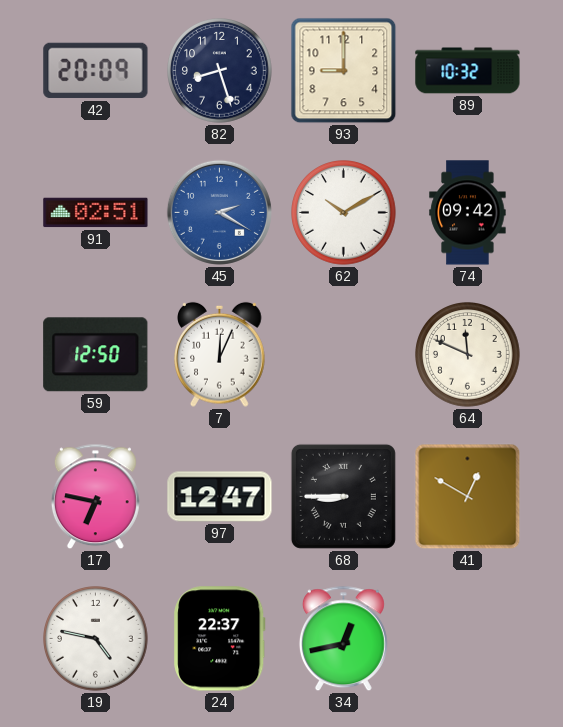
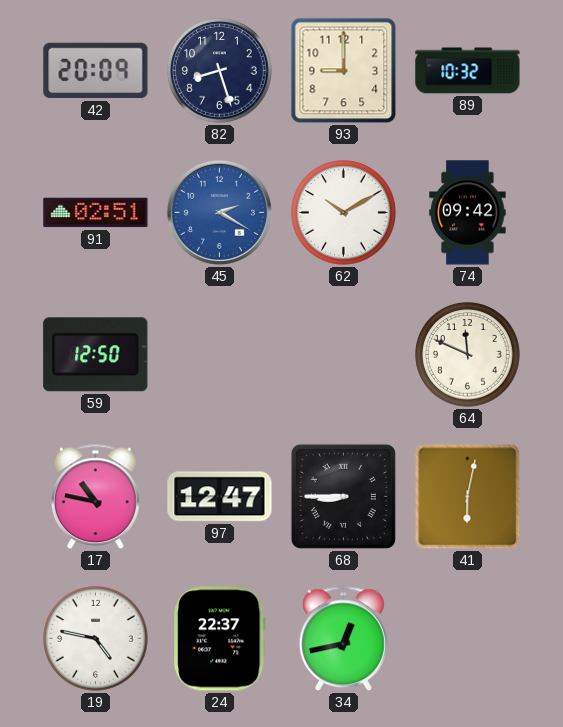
7: 12:04 -> none (220, 354)
17: 6:47 -> 10:47 (95, 497)
41: 12:50 -> 6:02 (468, 497)
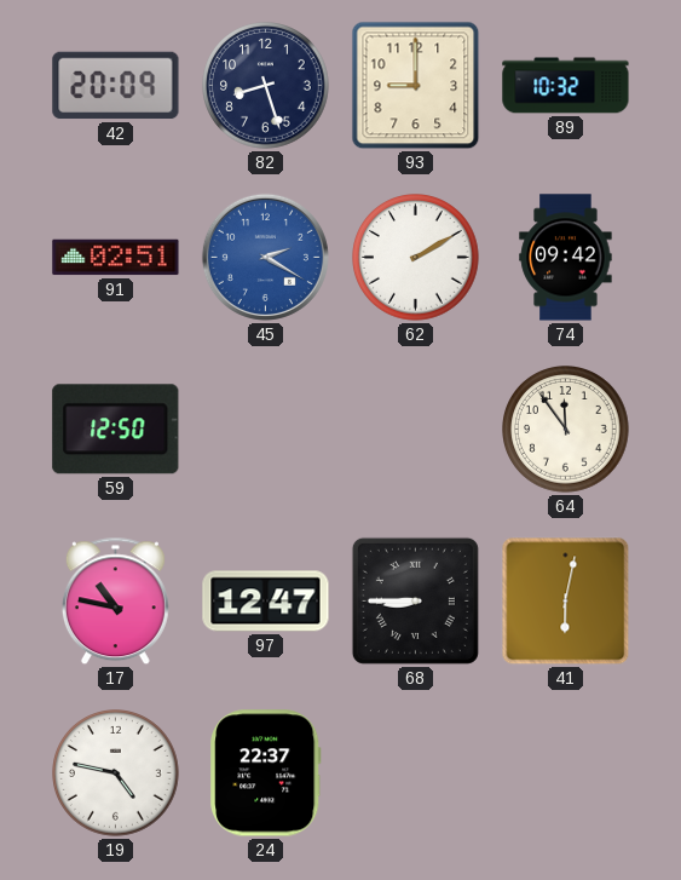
62: 10:10 -> 2:10 (416, 258)
64: 11:49 -> 11:54 (566, 430)
34: 12:43 -> none (343, 639)
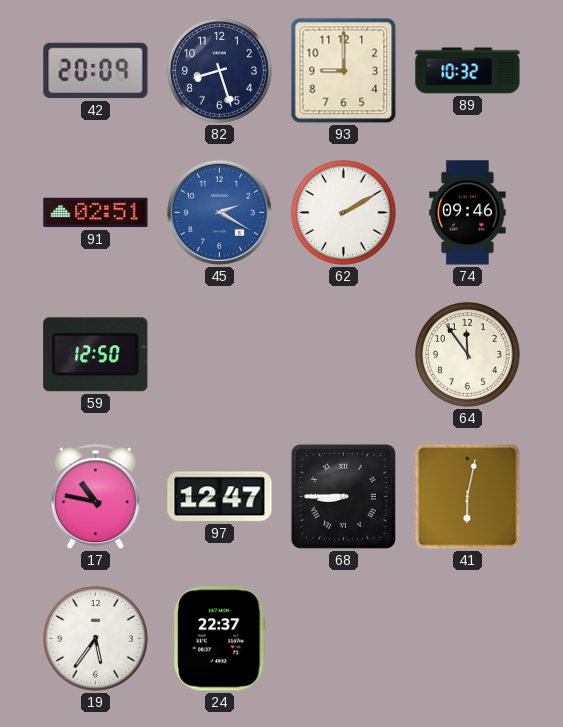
74: 09:42 -> 09:46 (468, 213)
19: 4:47 -> 5:36 (96, 639)
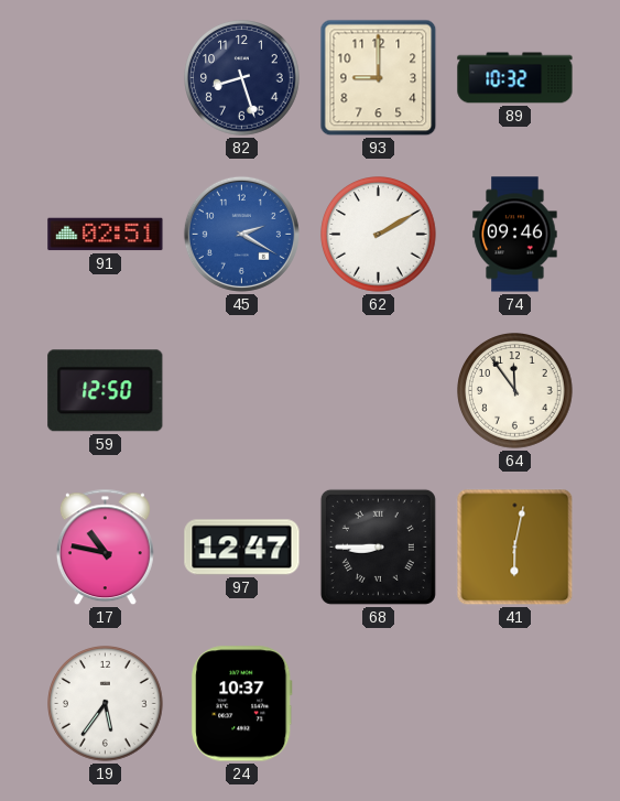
42: 20:09 -> none (96, 71)
24: 22:37 -> 10:37 (242, 704)
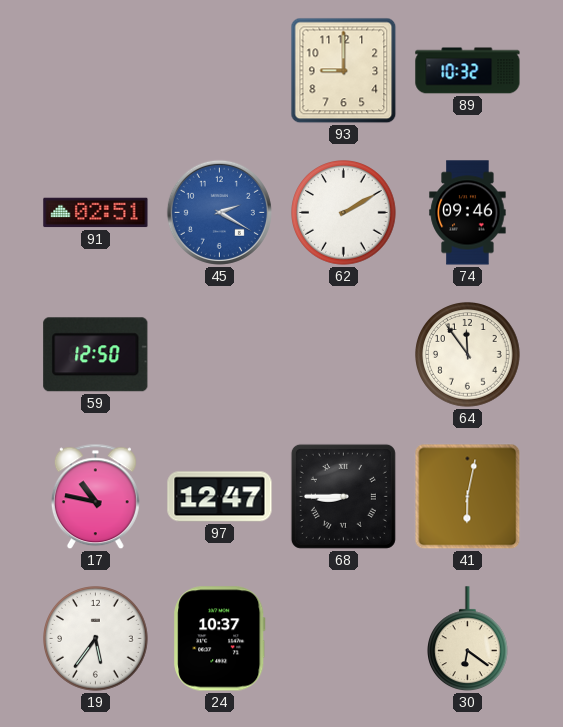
82: 8:27 -> none (242, 78)
30: none -> 6:21 (468, 639)
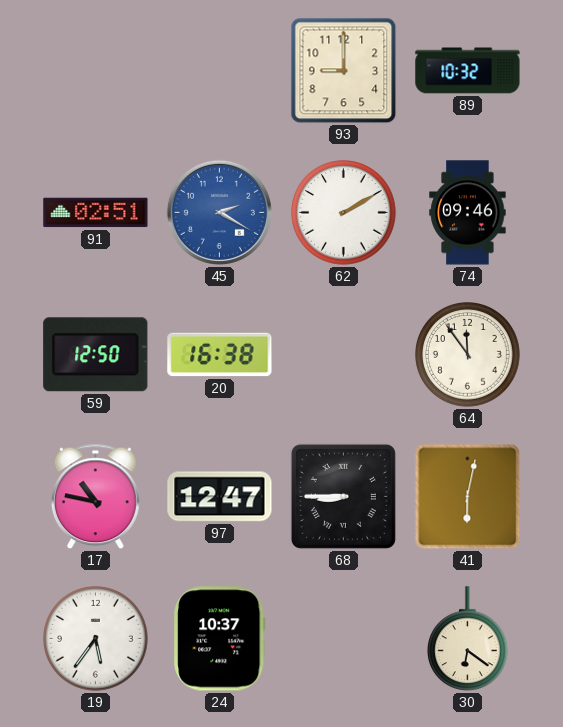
20: none -> 16:38 (220, 355)
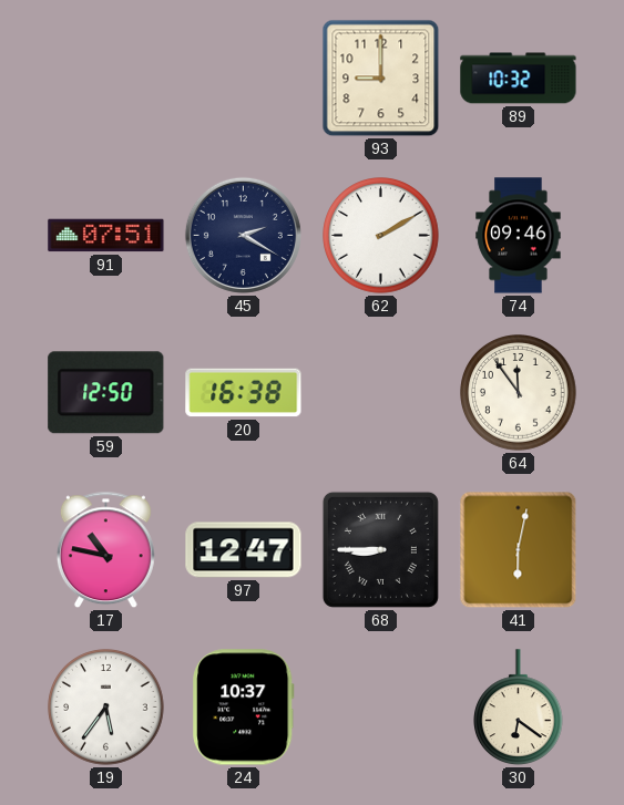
91: 02:51 -> 07:51 (106, 236)
45 dial: blue -> navy (243, 235)
